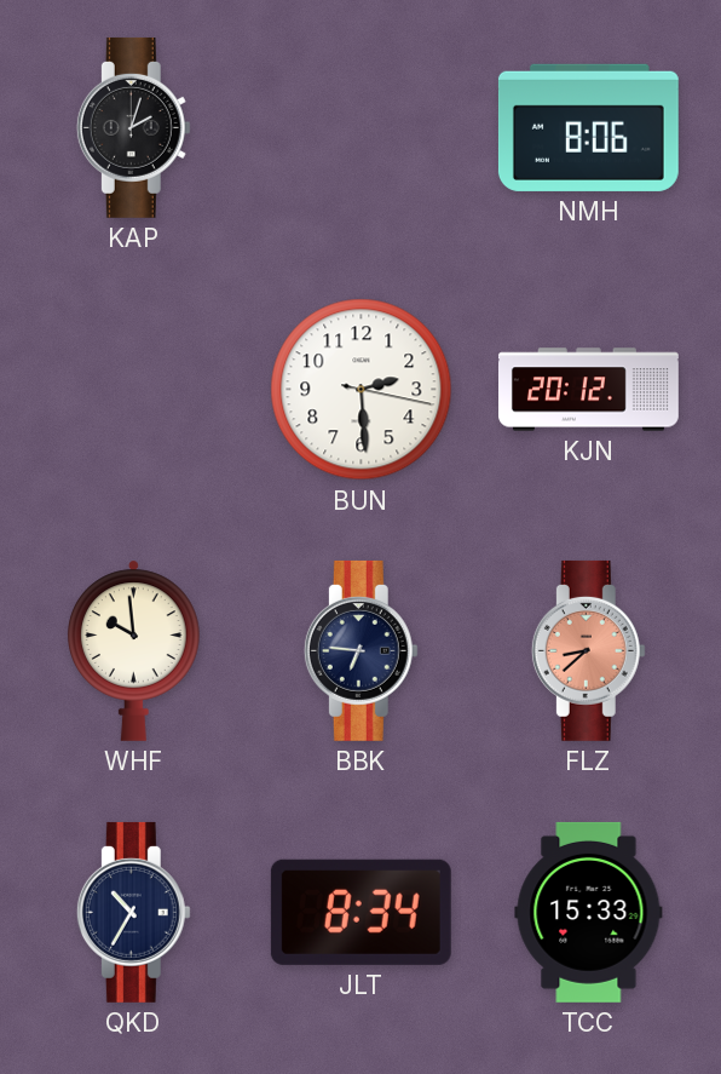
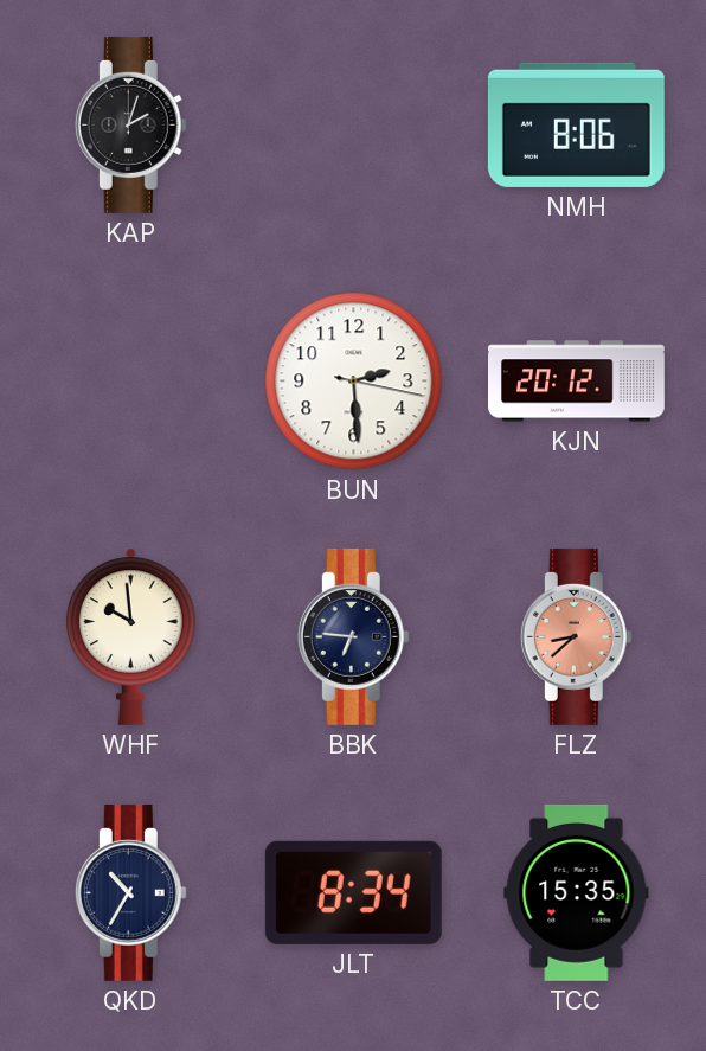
TCC: 15:33 -> 15:35 (577, 892)
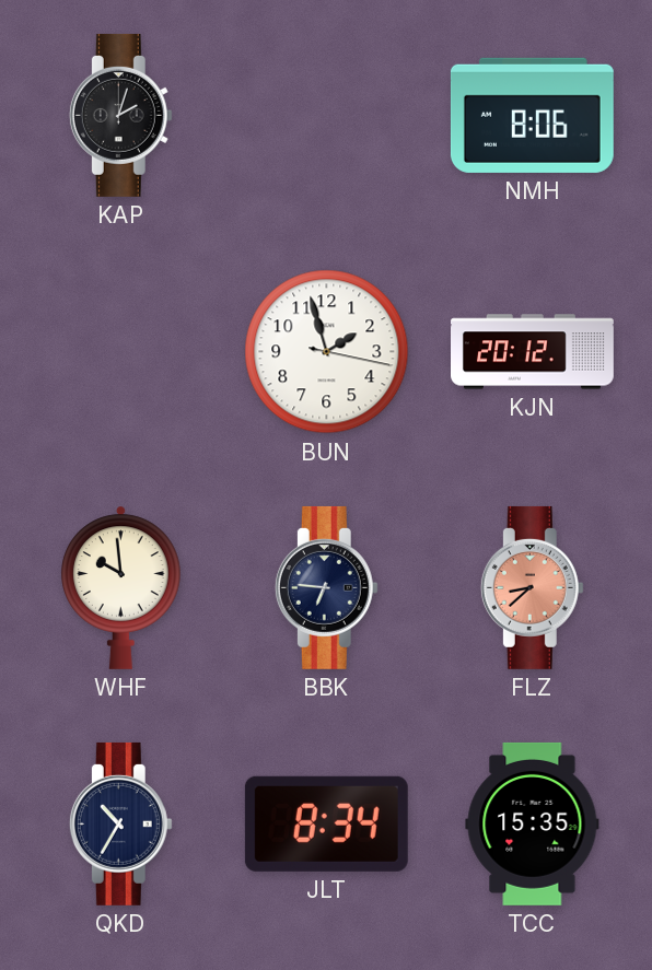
BUN: 2:29 -> 1:57 (327, 352)
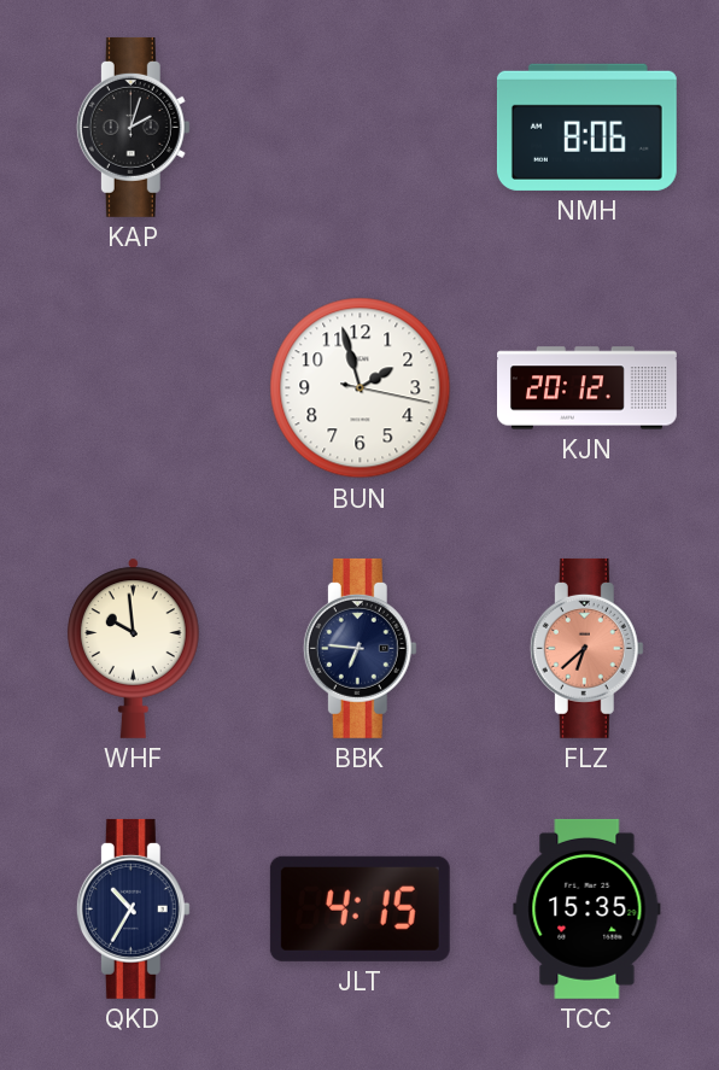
FLZ: 8:38 -> 6:38 (586, 648)
JLT: 8:34 -> 4:15 (359, 908)
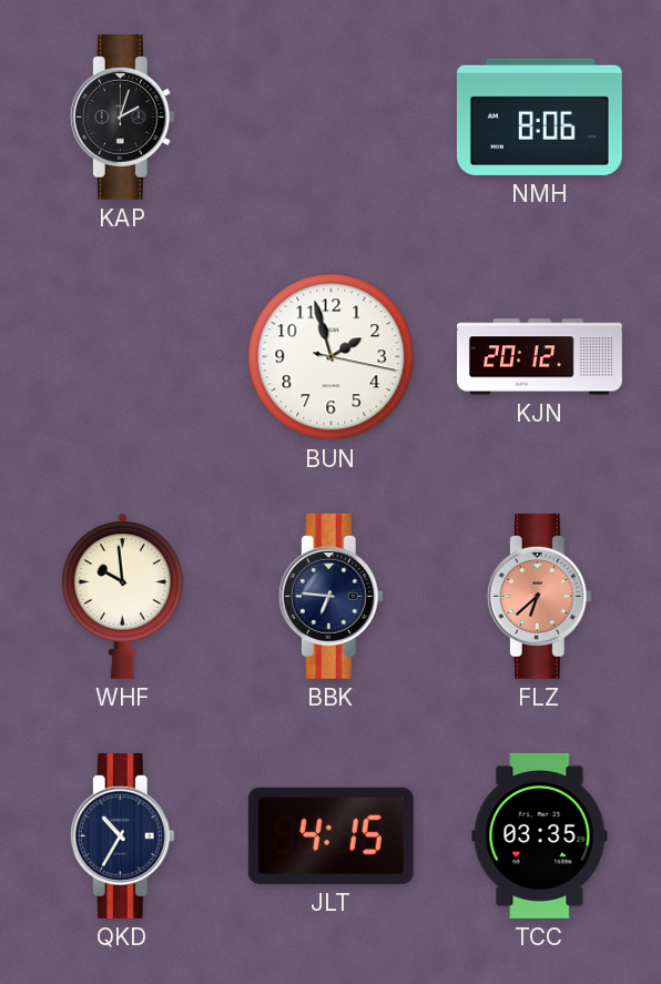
TCC: 15:35 -> 03:35 (540, 835)
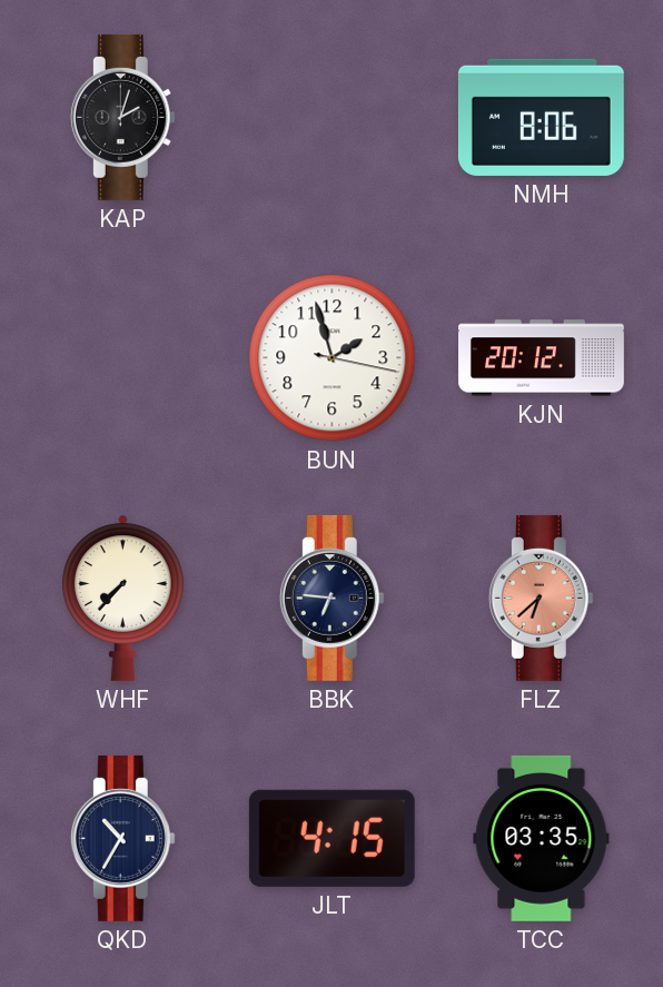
WHF: 9:59 -> 7:37 (123, 598)
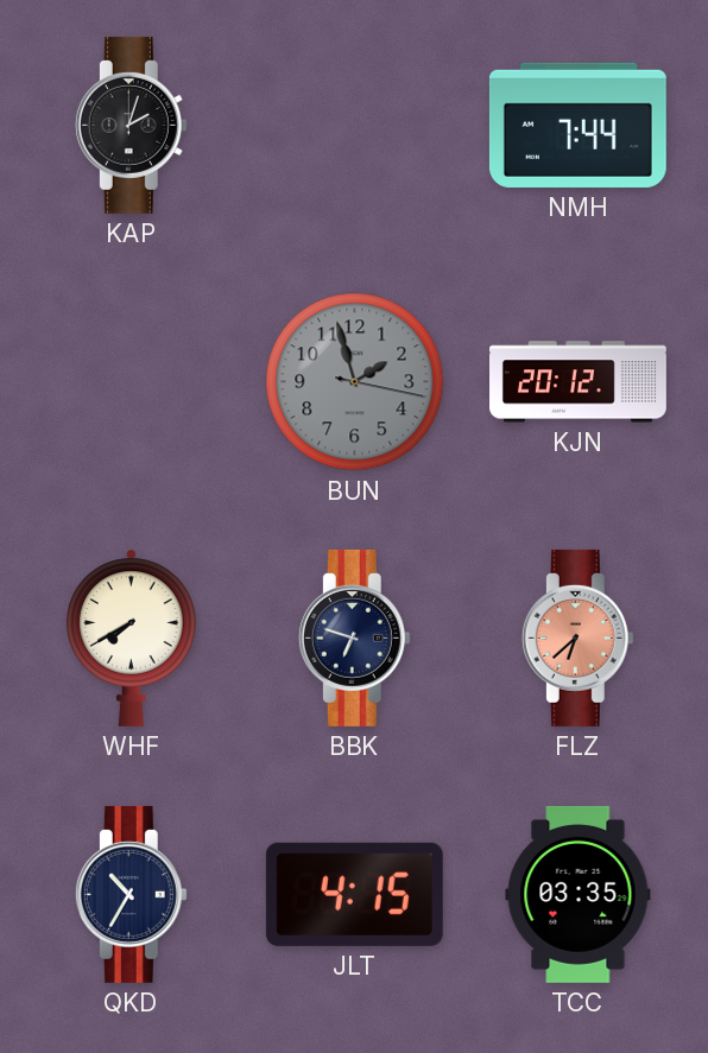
NMH: 8:06 -> 7:44 (577, 125)
BUN dial: white -> grey (355, 382)
WHF: 7:37 -> 7:40 (132, 637)
BBK: 6:46 -> 6:48 (354, 637)
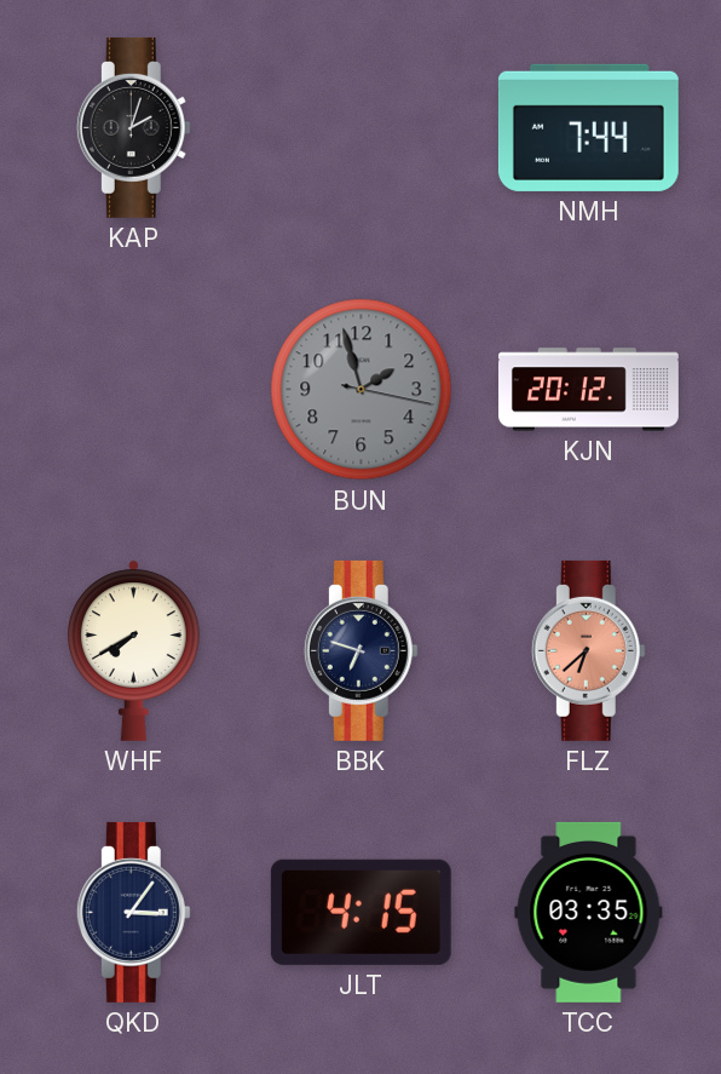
QKD: 10:35 -> 3:06 (133, 912)
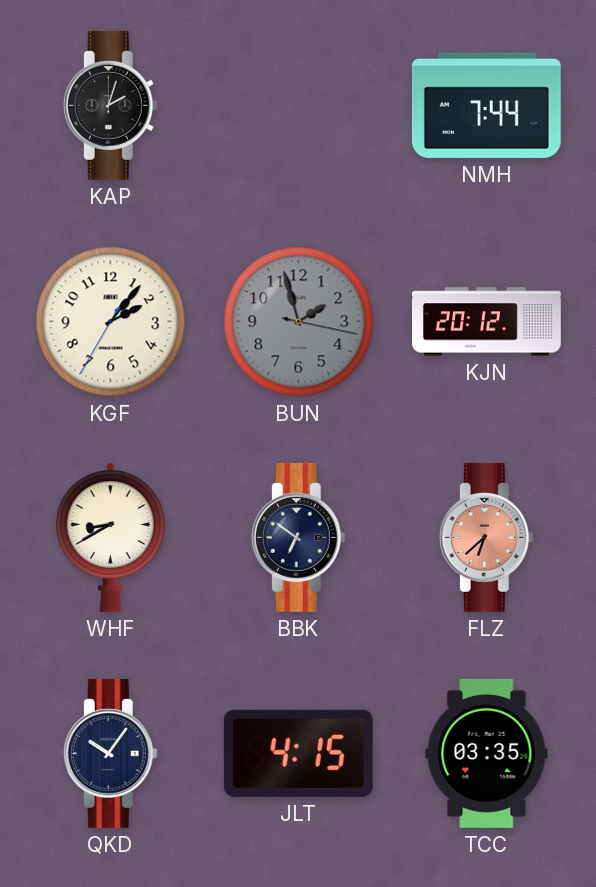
KGF: none -> 2:06 (111, 322)
WHF: 7:40 -> 8:40 (111, 537)
BBK: 6:48 -> 6:51 (298, 537)
QKD: 3:06 -> 10:06 (110, 753)
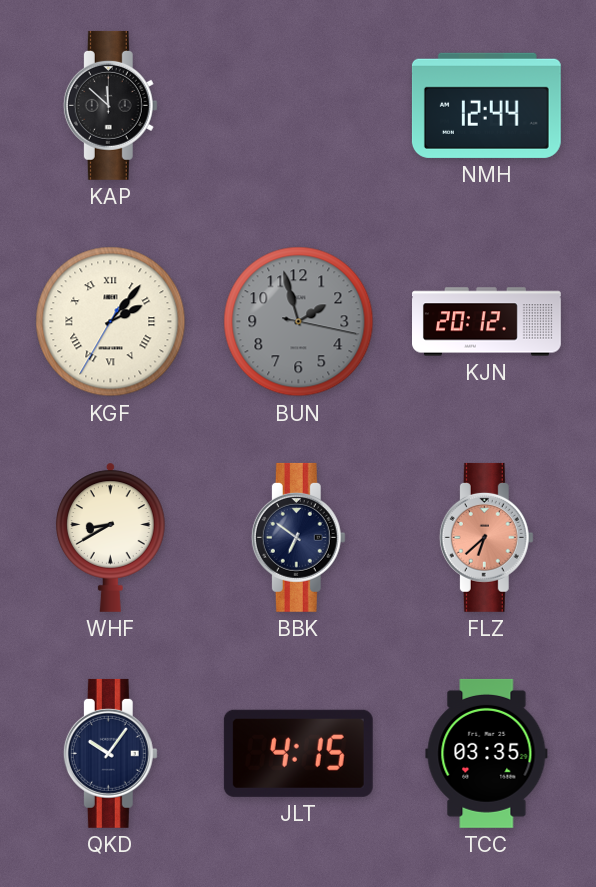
KAP: 2:03 -> 11:52 (110, 105)
NMH: 7:44 -> 12:44 (486, 105)
KGF numerals: Arabic -> Roman (111, 322)
